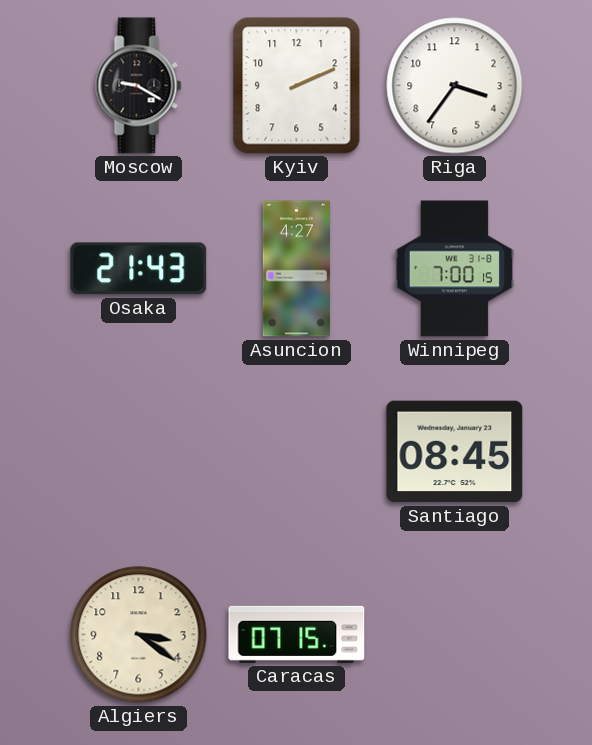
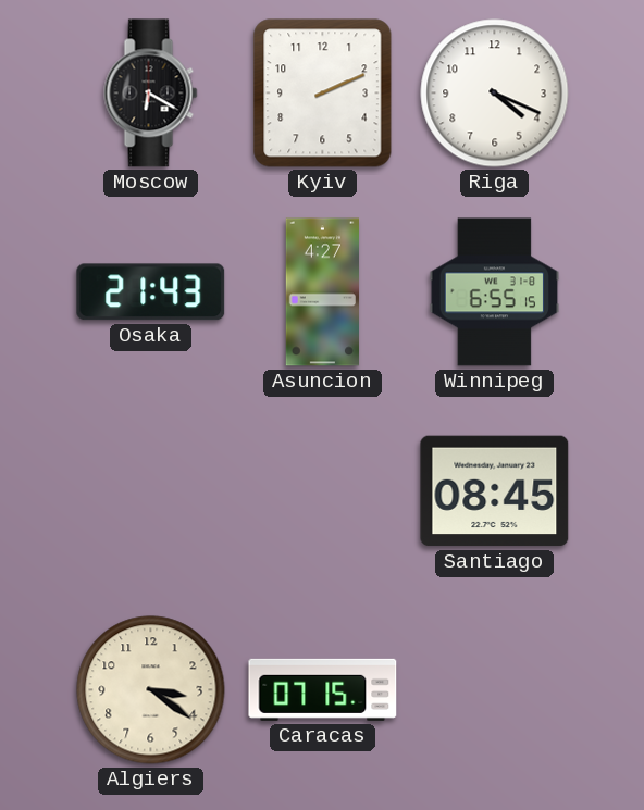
Moscow: 9:20 -> 6:20 (151, 94)
Riga: 3:36 -> 4:19 (495, 94)
Winnipeg: 7:00 -> 6:55 (495, 292)
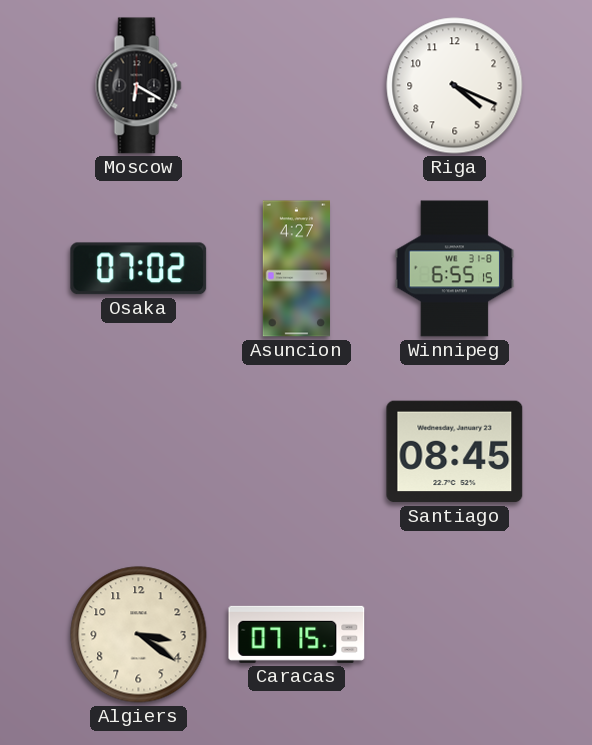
Kyiv: 2:11 -> none (323, 94)
Osaka: 21:43 -> 07:02 (139, 269)
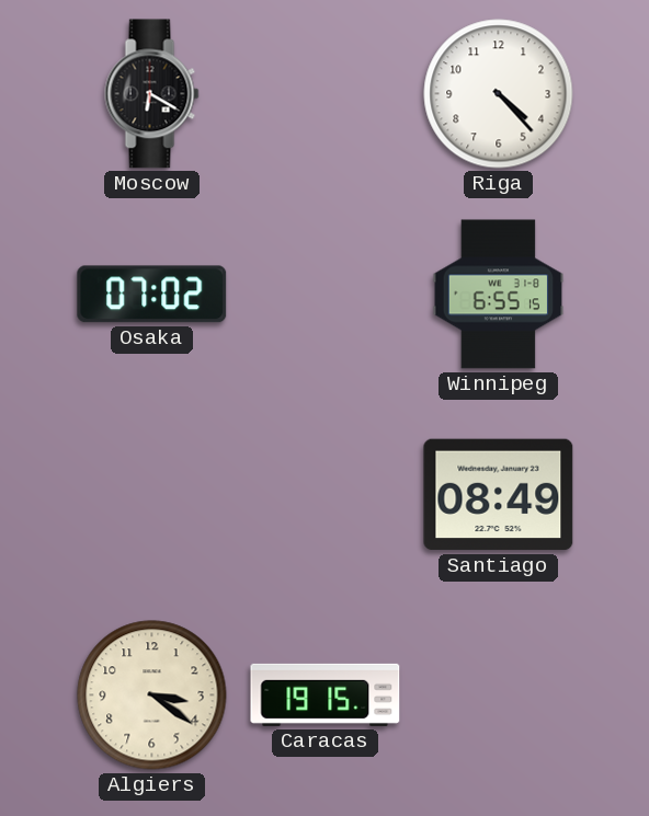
Riga: 4:19 -> 4:23 (499, 94)
Asuncion: 4:27 -> none (296, 269)
Santiago: 08:45 -> 08:49 (499, 495)
Caracas: 07:15 -> 19:15 (326, 694)
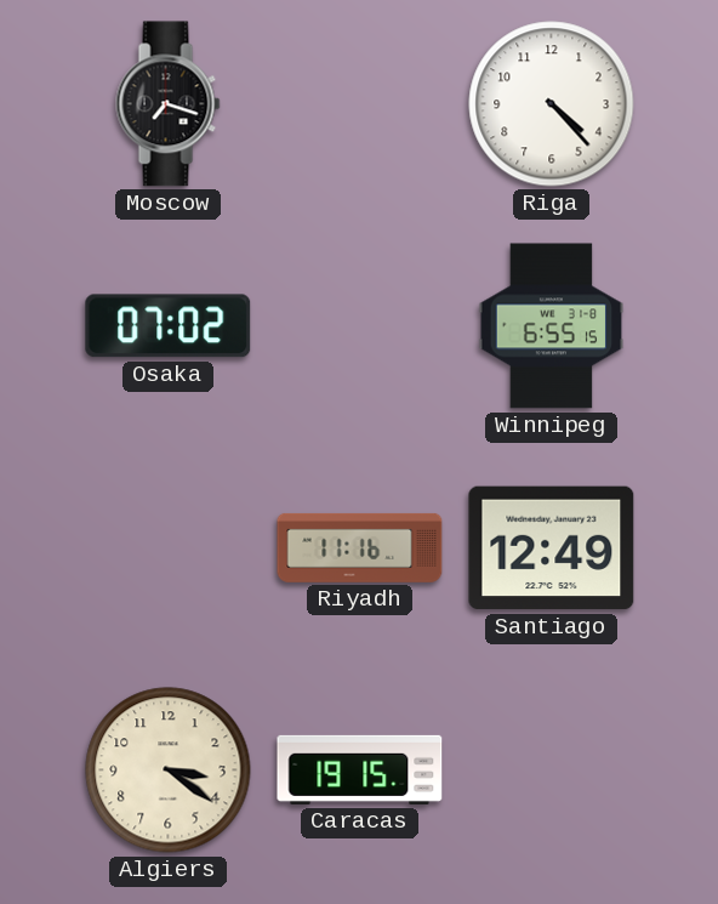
Moscow: 6:20 -> 7:18 (169, 104)
Riyadh: none -> 11:16 (360, 547)
Santiago: 08:49 -> 12:49 (552, 548)
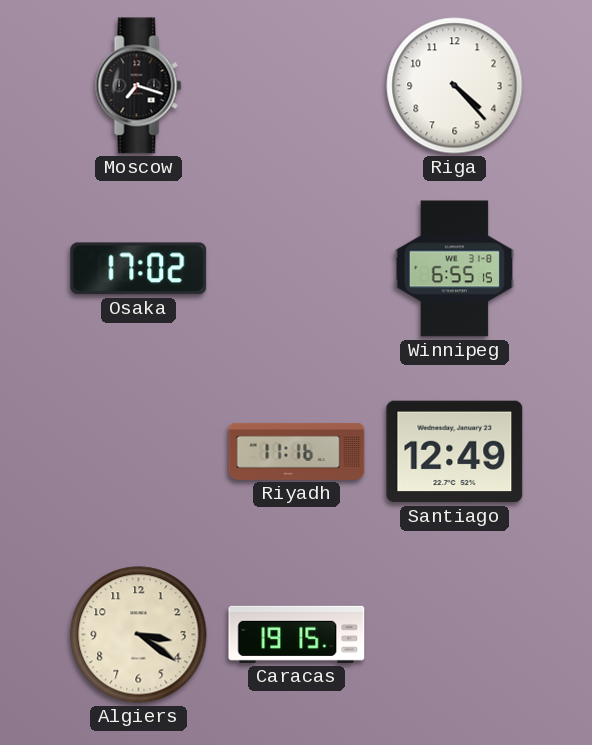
Osaka: 07:02 -> 17:02 (139, 269)
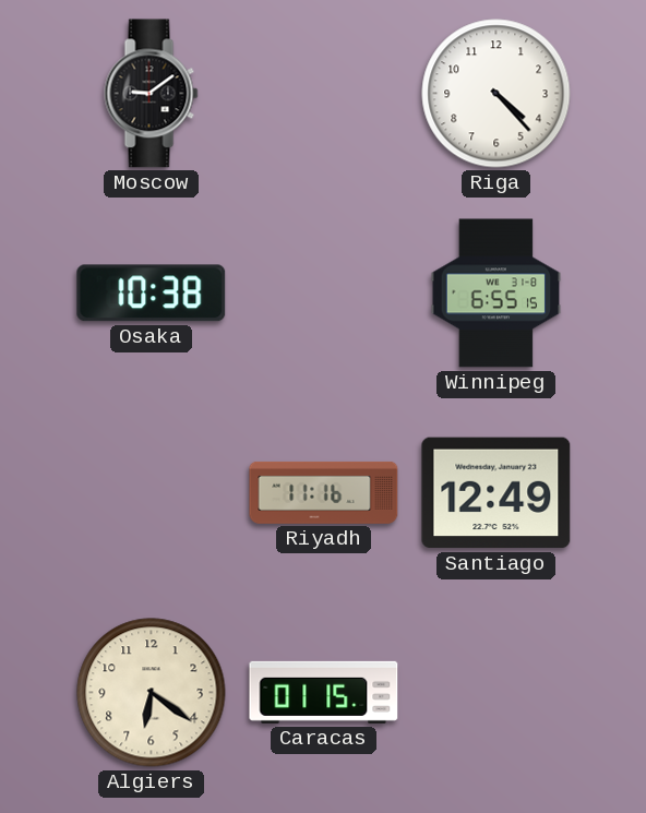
Moscow: 7:18 -> 9:09 (152, 94)
Osaka: 17:02 -> 10:38 (152, 294)
Algiers: 3:21 -> 6:21 (152, 693)
Caracas: 19:15 -> 01:15 (324, 692)
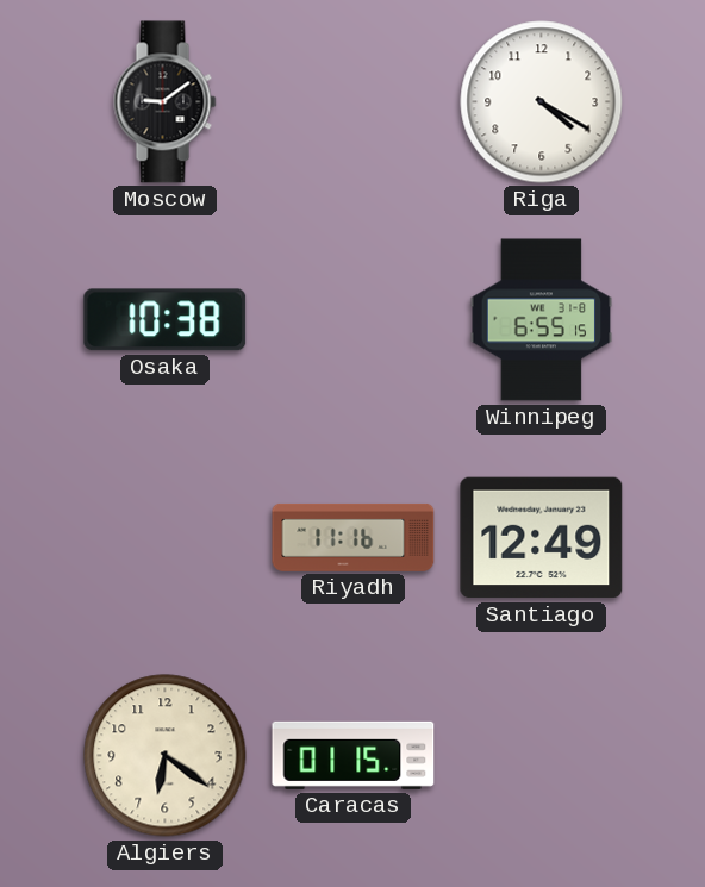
Riga: 4:23 -> 4:20 (542, 102)
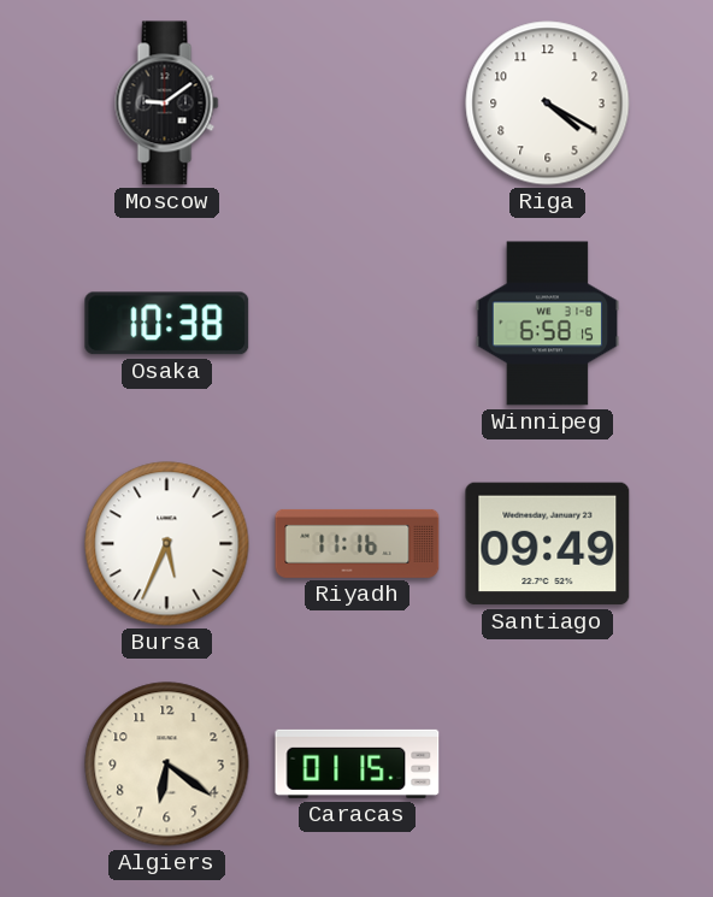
Winnipeg: 6:55 -> 6:58 (548, 324)
Bursa: none -> 5:34 (167, 544)
Santiago: 12:49 -> 09:49 (548, 544)
